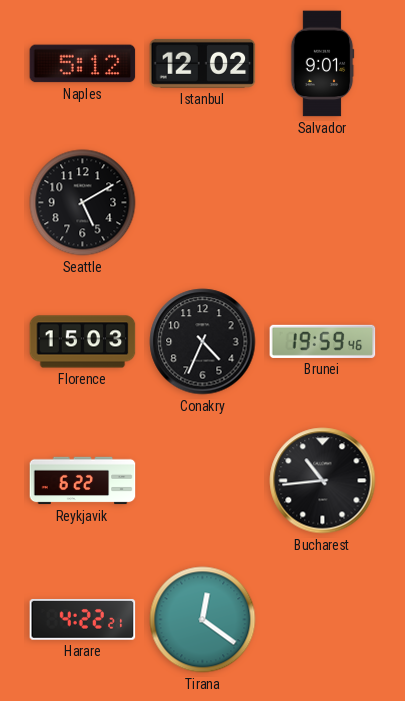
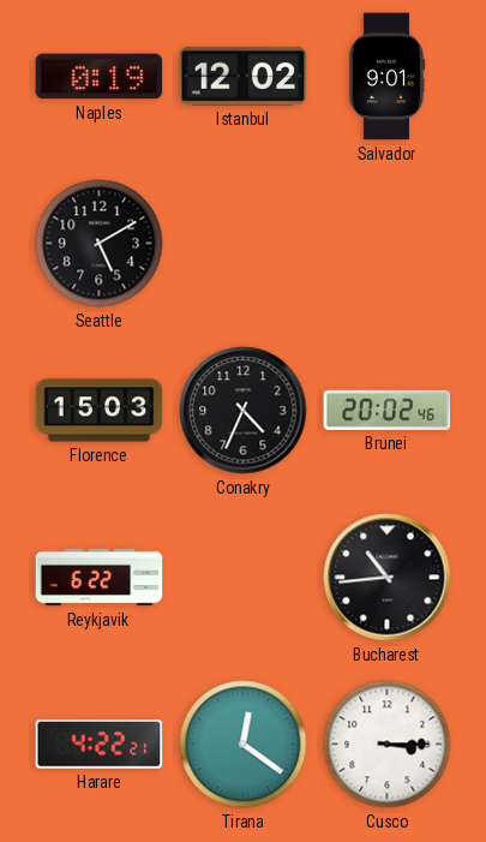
Naples: 5:12 -> 0:19 (100, 77)
Brunei: 19:59 -> 20:02 (388, 410)
Cusco: none -> 3:15 (388, 745)
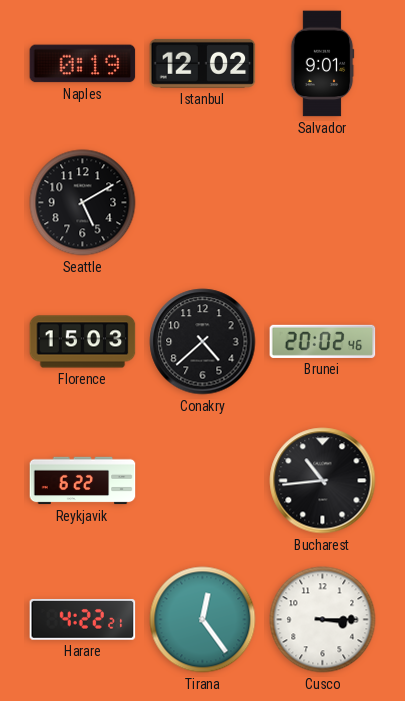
Conakry: 4:34 -> 4:38 (203, 342)
Tirana: 12:21 -> 12:24 (203, 620)
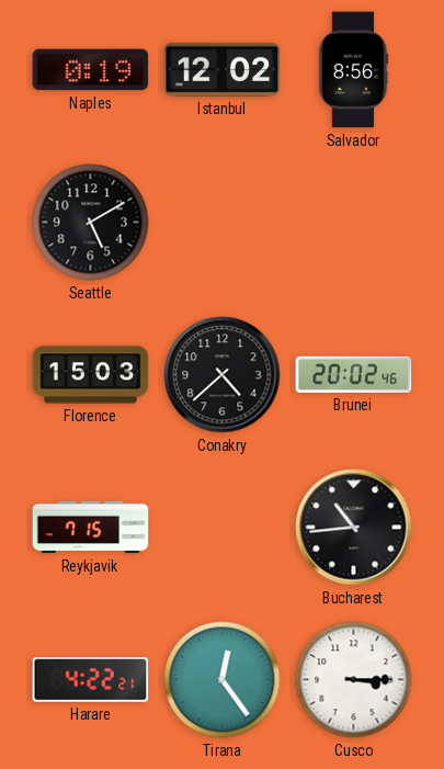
Salvador: 9:01 -> 8:56 (353, 70)
Reykjavik: 6:22 -> 7:15 (91, 528)
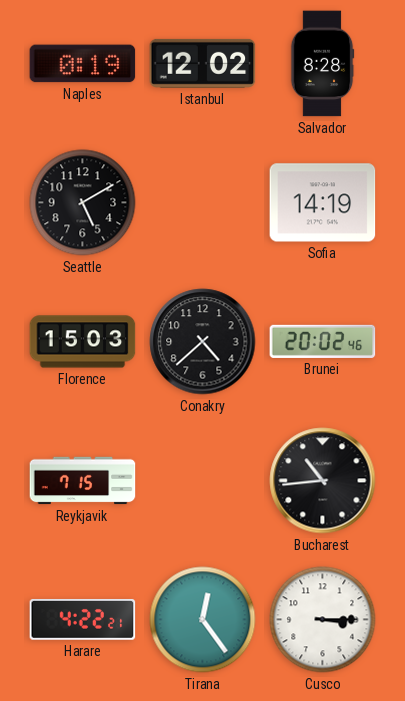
Salvador: 8:56 -> 8:28 (322, 64)
Sofia: none -> 14:19 (323, 203)
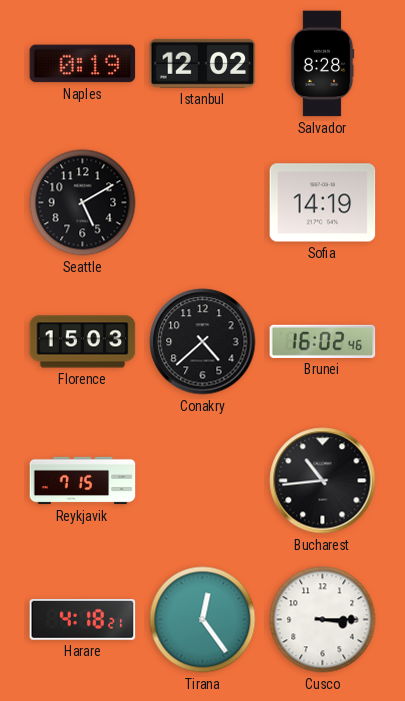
Brunei: 20:02 -> 16:02 (323, 341)
Harare: 4:22 -> 4:18 (83, 620)
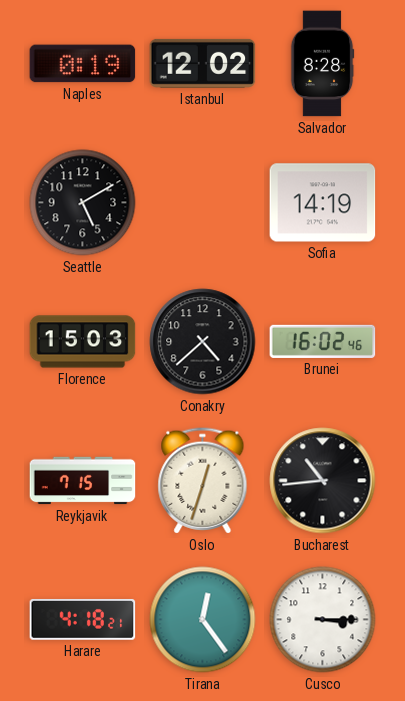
Oslo: none -> 12:33 (203, 481)
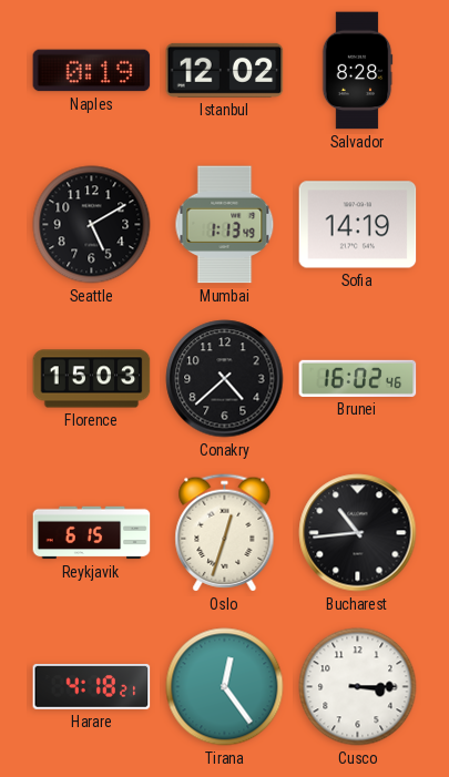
Mumbai: none -> 1:13 (225, 225)
Reykjavik: 7:15 -> 6:15 (92, 533)
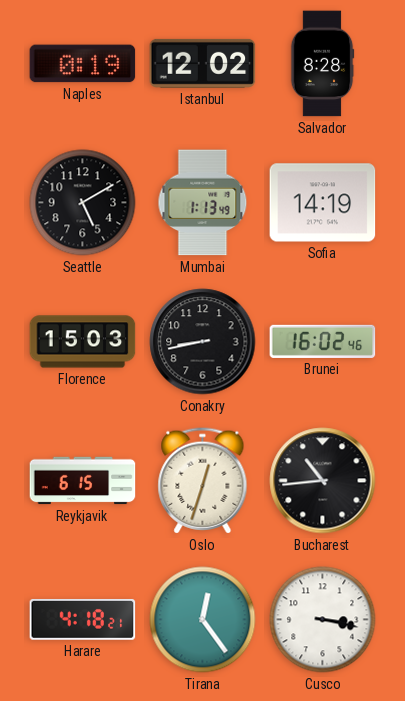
Conakry: 4:38 -> 8:43 (203, 342)
Cusco: 3:15 -> 3:17 (323, 620)
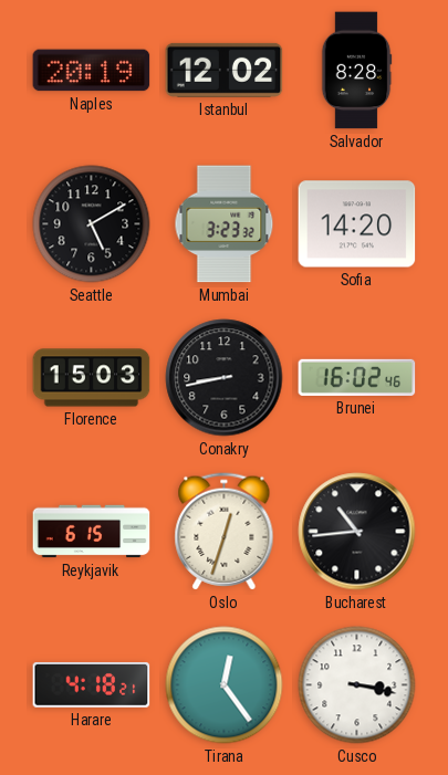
Naples: 0:19 -> 20:19 (92, 71)
Mumbai: 1:13 -> 3:23 (225, 224)
Sofia: 14:19 -> 14:20 (357, 224)
